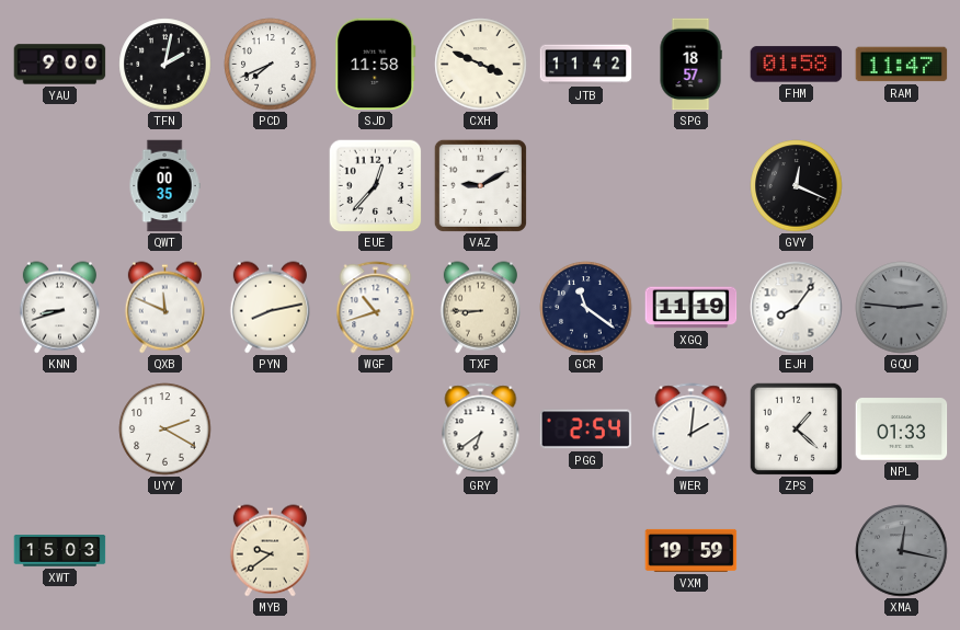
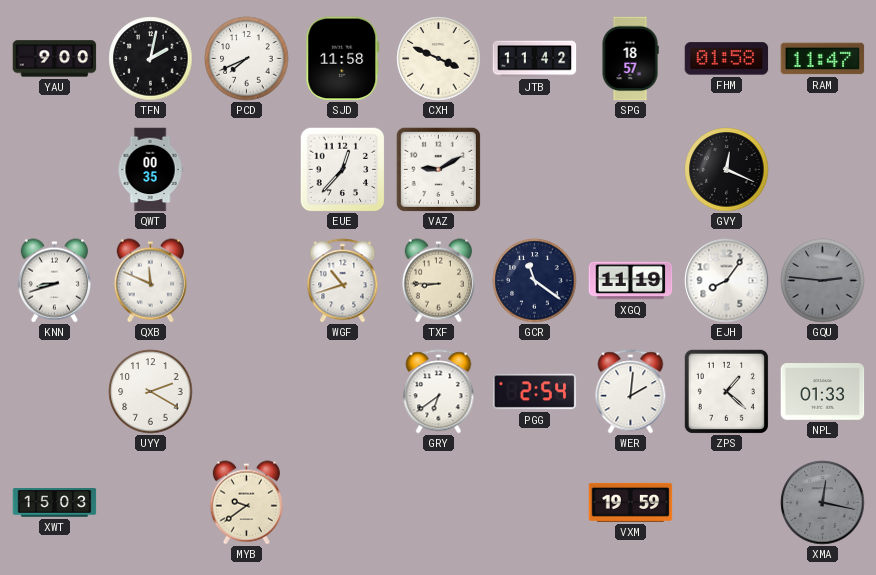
PYN: 8:13 -> none (270, 308)
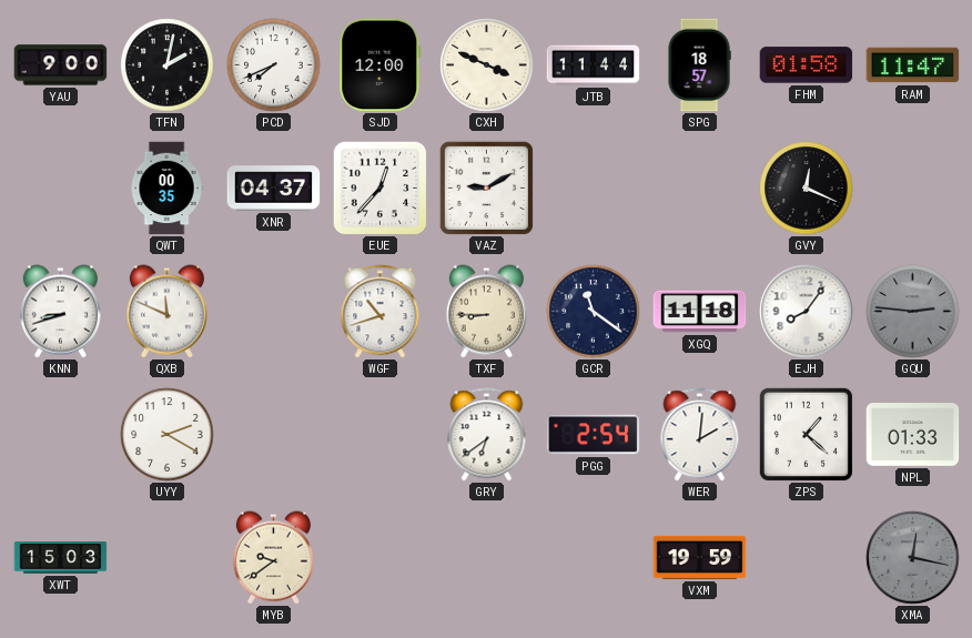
SJD: 11:58 -> 12:00 (381, 65)
JTB: 11:42 -> 11:44 (594, 65)
XNR: none -> 04:37 (274, 189)
XGQ: 11:19 -> 11:18 (700, 312)
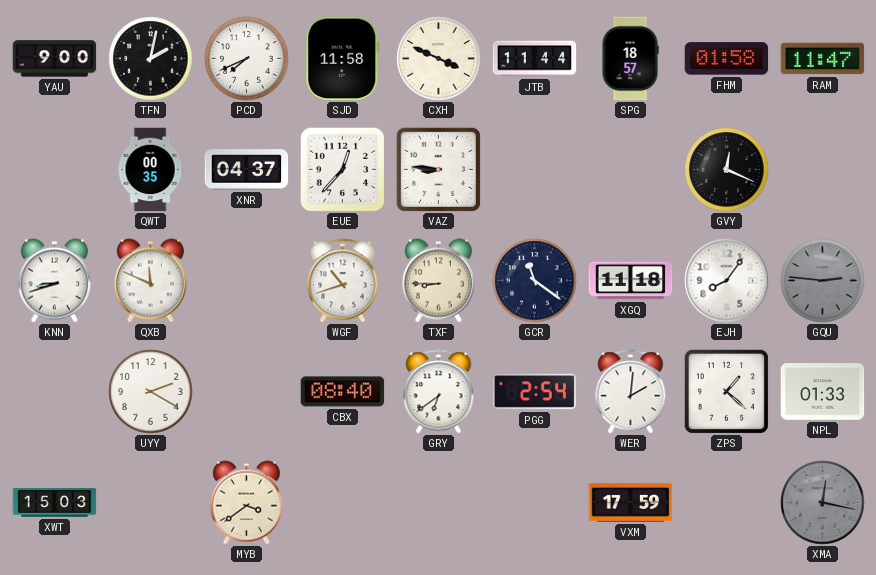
SJD: 12:00 -> 11:58 (343, 59)
VAZ: 9:10 -> 8:46 (438, 169)
CBX: none -> 08:40 (343, 392)
MYB: 9:39 -> 3:39 (246, 503)
VXM: 19:59 -> 17:59 (631, 502)
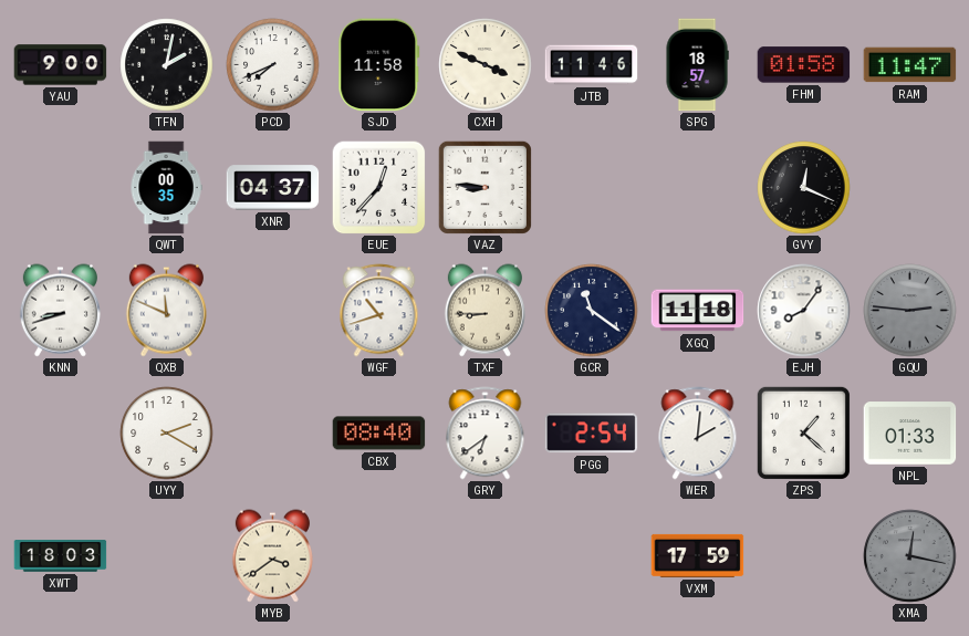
JTB: 11:44 -> 11:46 (592, 65)
XWT: 15:03 -> 18:03 (61, 556)
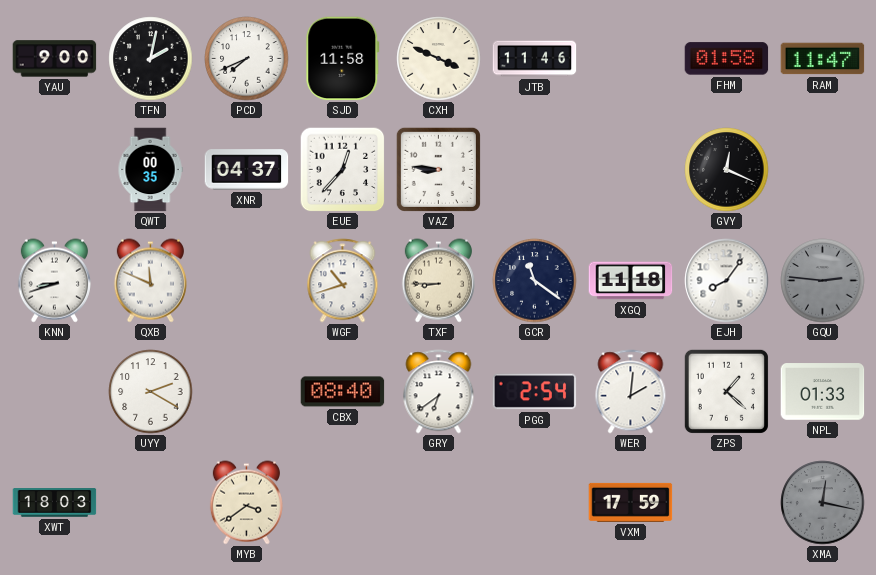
SPG: 18:57 -> none (697, 65)
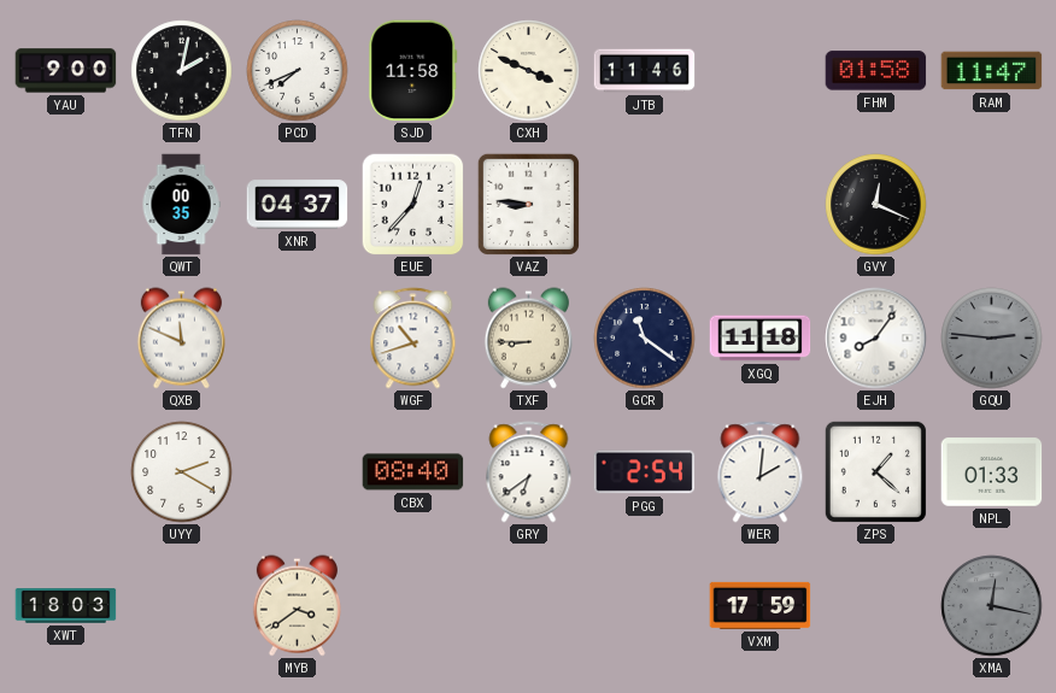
KNN: 8:42 -> none (54, 281)
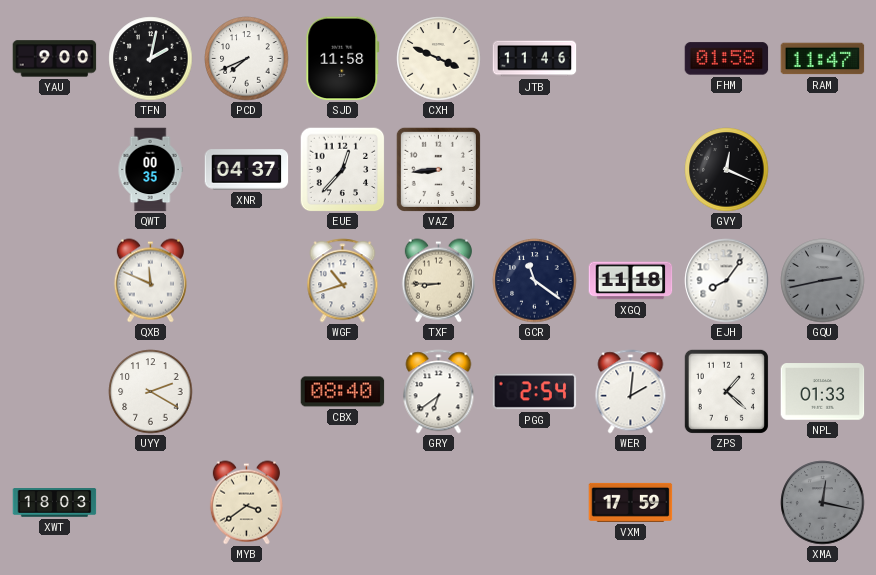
VAZ: 8:46 -> 8:44 (438, 169)
GQU: 2:46 -> 2:43 (823, 281)
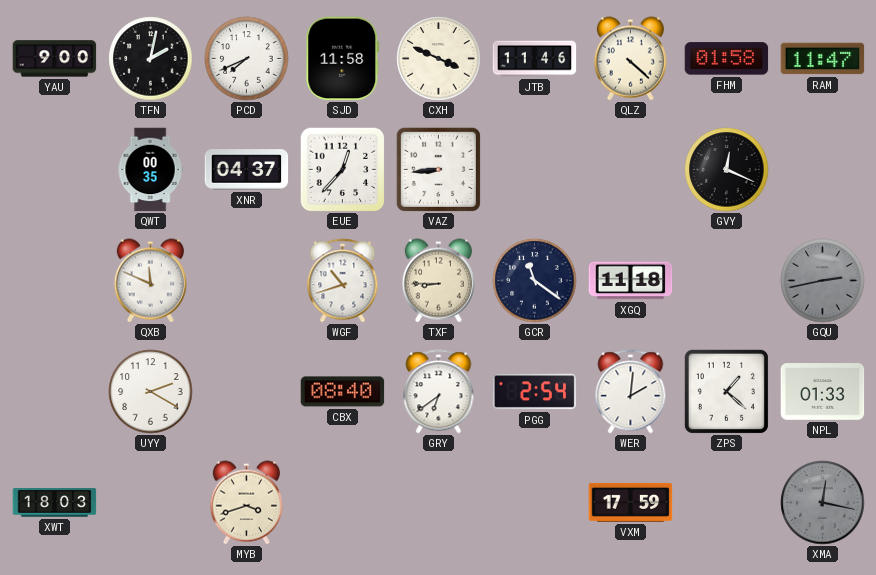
QLZ: none -> 4:22 (630, 59)
EJH: 8:06 -> none (727, 281)
MYB: 3:39 -> 3:42 (246, 503)
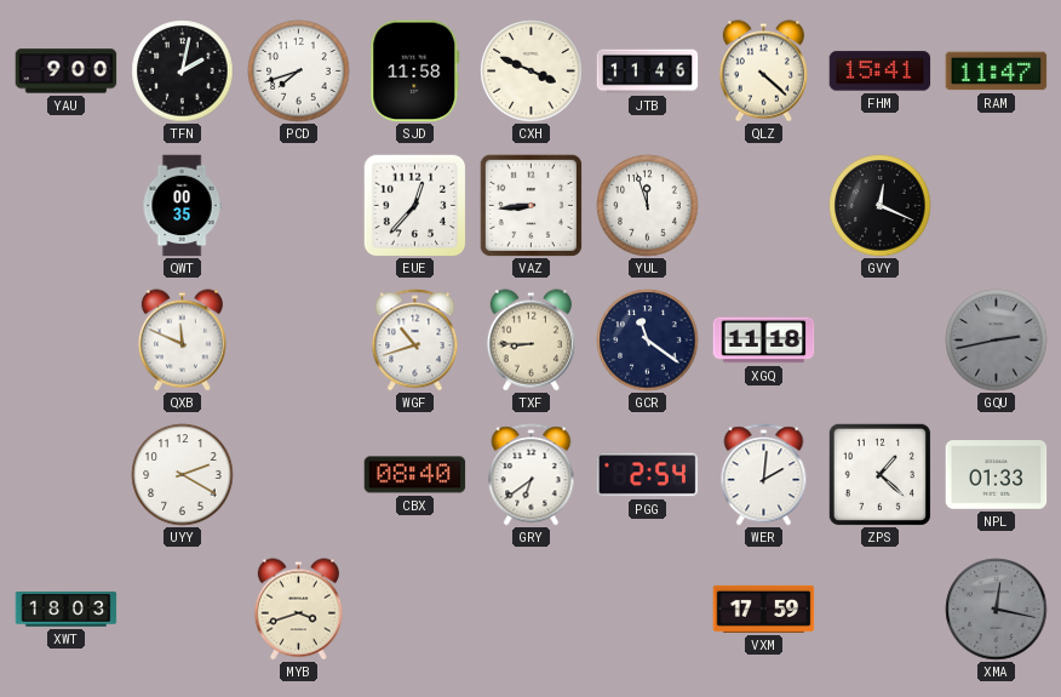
PCD: 7:41 -> 7:42 (299, 72)
FHM: 01:58 -> 15:41 (881, 72)
XNR: 04:37 -> none (247, 170)
YUL: none -> 11:57 (648, 206)
